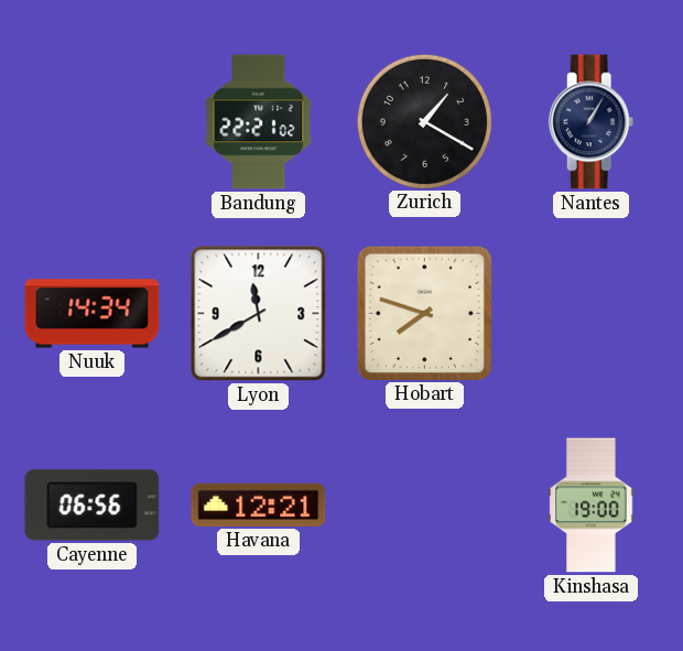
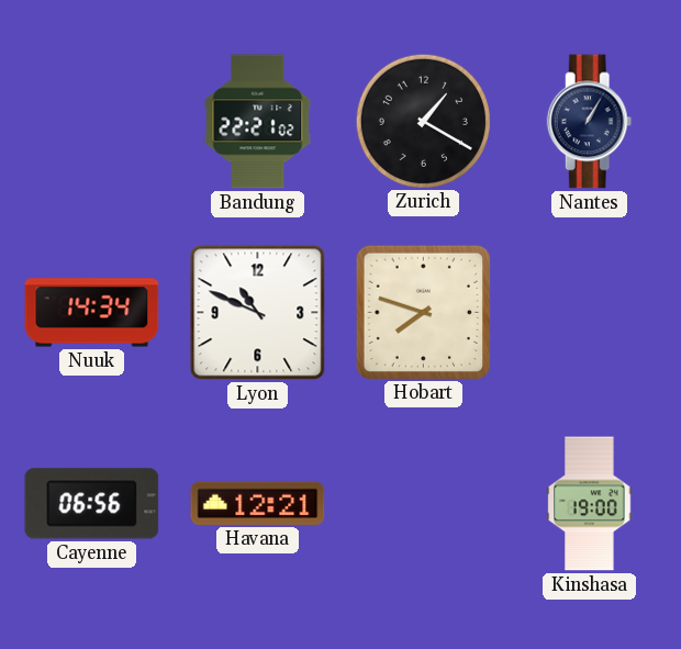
Lyon: 11:40 -> 10:49 (258, 313)
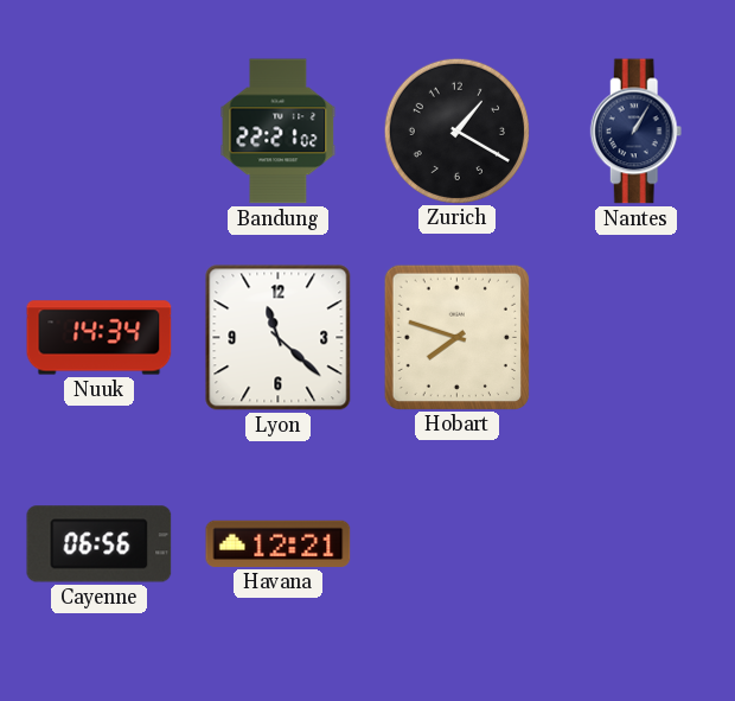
Lyon: 10:49 -> 11:22 (279, 338)
Kinshasa: 19:00 -> none (590, 504)
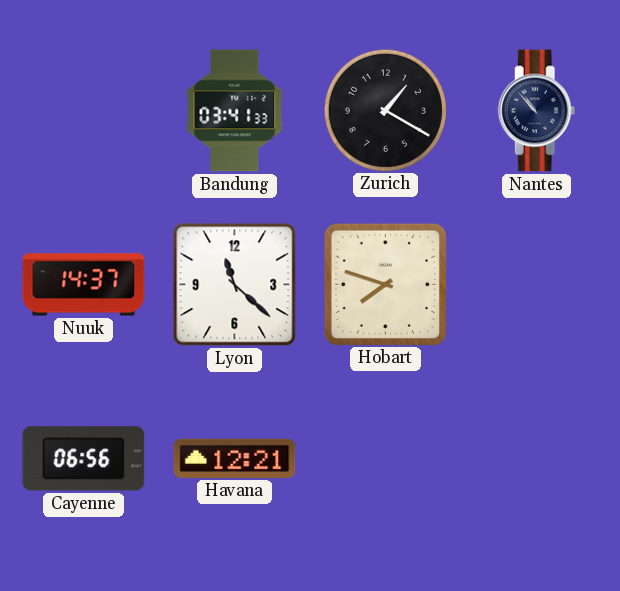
Bandung: 22:21 -> 03:41 (235, 111)
Nantes: 1:05 -> 10:53 (537, 111)
Nuuk: 14:34 -> 14:37 (84, 285)
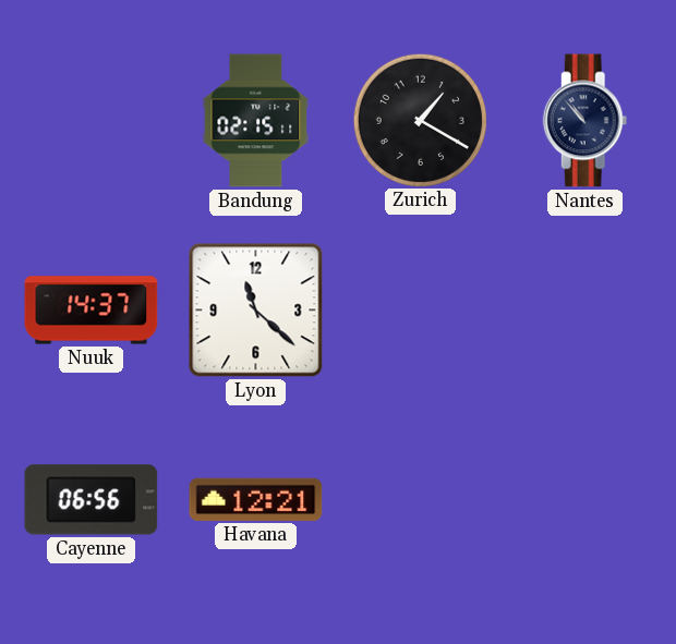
Bandung: 03:41 -> 02:15 (256, 121)
Hobart: 7:48 -> none (385, 284)
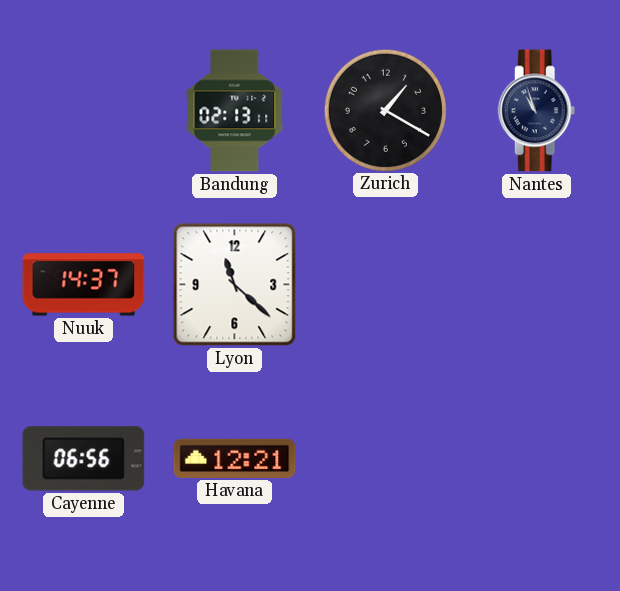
Bandung: 02:15 -> 02:13 (235, 111)
Nantes: 10:53 -> 10:57 (537, 111)
